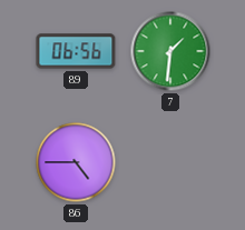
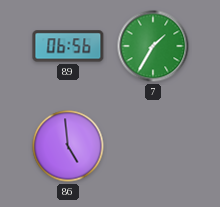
7: 1:31 -> 1:35 (153, 46)
86: 4:45 -> 4:59 (68, 146)
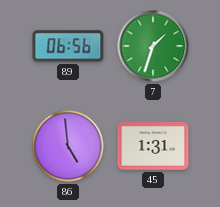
7: 1:35 -> 1:33 (153, 46)
45: none -> 1:31 (153, 146)
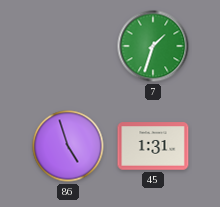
89: 06:56 -> none (68, 46)
86: 4:59 -> 4:57 (68, 146)
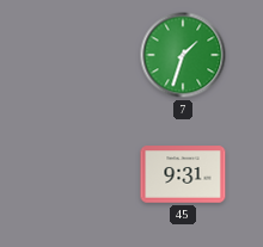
86: 4:57 -> none (68, 146)
45: 1:31 -> 9:31 (183, 174)
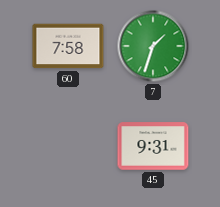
60: none -> 7:58 (68, 46)
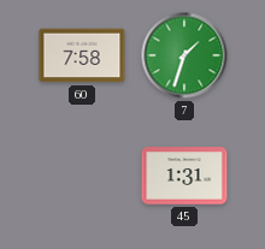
45: 9:31 -> 1:31 (184, 176)
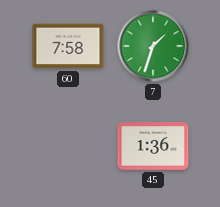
45: 1:31 -> 1:36 (153, 146)
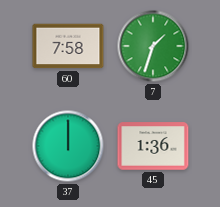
37: none -> 12:00 (68, 146)
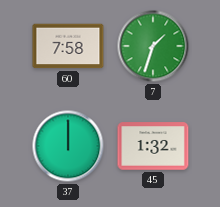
45: 1:36 -> 1:32 (153, 146)
